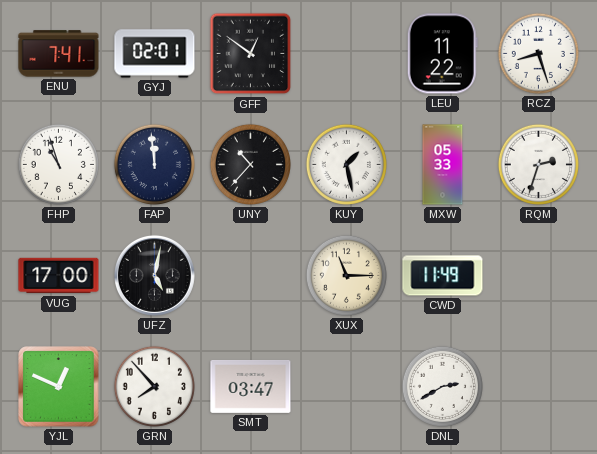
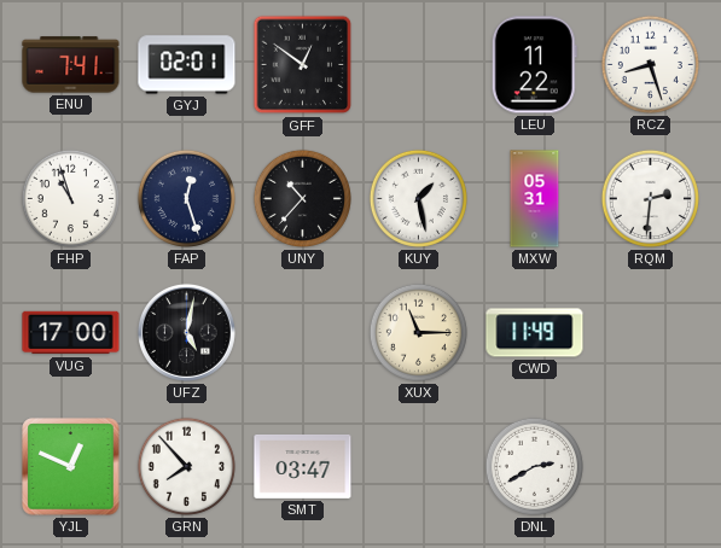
FAP: 11:59 -> 12:27 (186, 198)
MXW: 05:33 -> 05:31 (535, 199)
RQM: 2:33 -> 2:31 (650, 198)
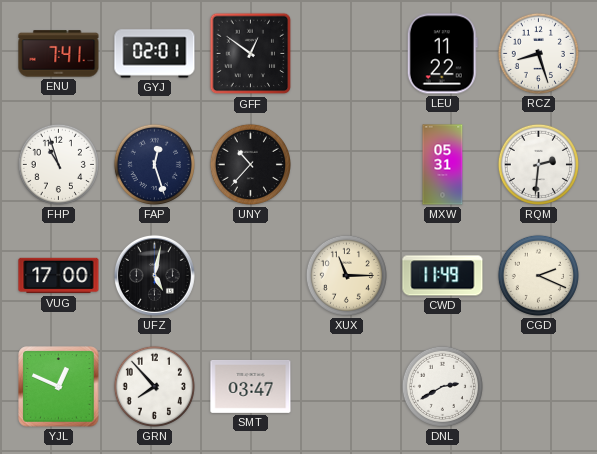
KUY: 1:28 -> none (418, 198)
CGD: none -> 2:19 (538, 275)
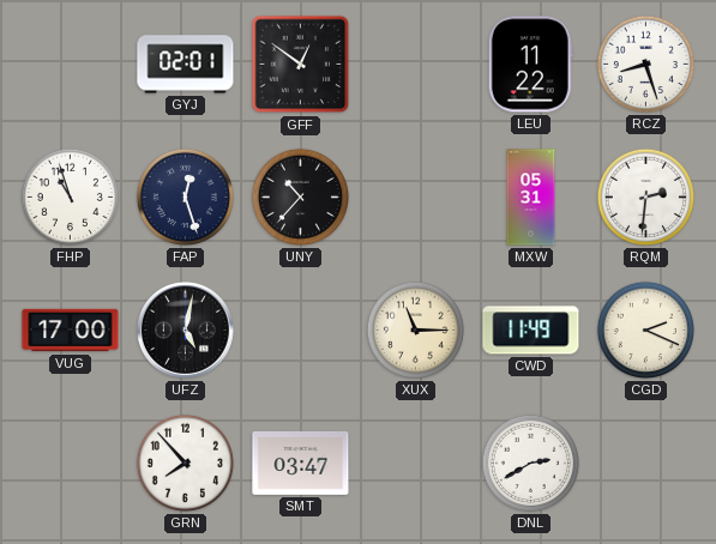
ENU: 7:41 -> none (59, 54)
YJL: 12:49 -> none (59, 387)
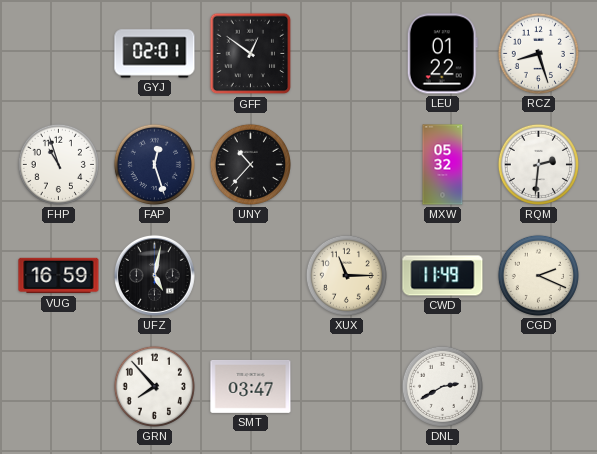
LEU: 11:22 -> 01:22 (442, 54)
MXW: 05:31 -> 05:32 (443, 165)
VUG: 17:00 -> 16:59 (59, 276)
